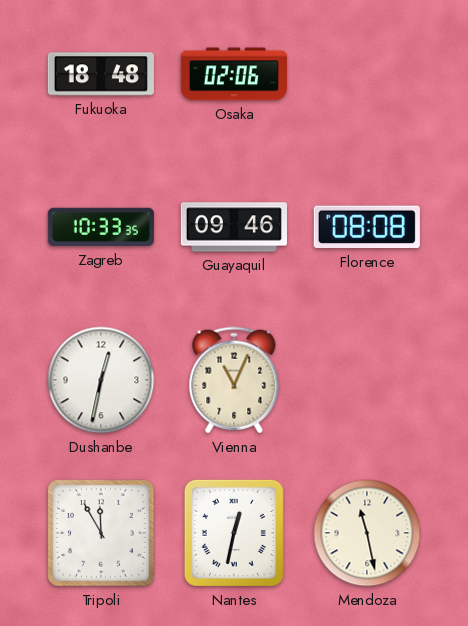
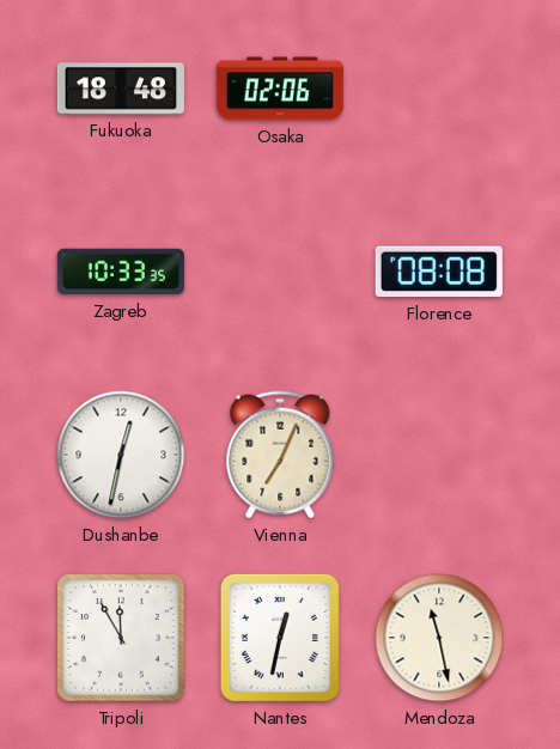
Guayaquil: 09:46 -> none (234, 227)
Vienna: 11:04 -> 7:04 (280, 455)
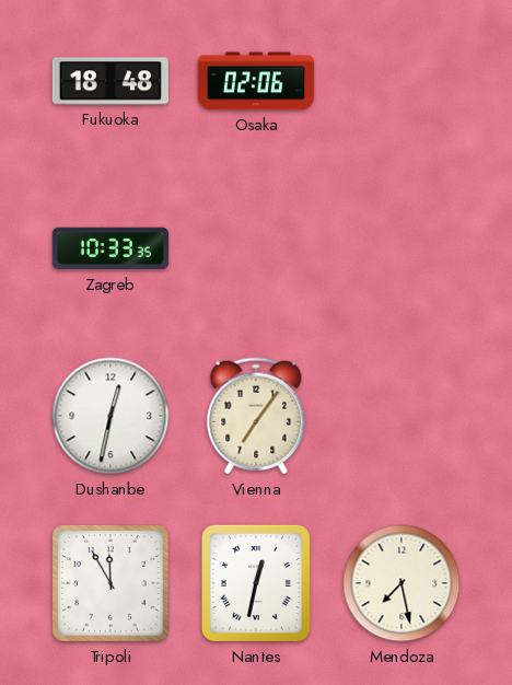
Florence: 08:08 -> none (439, 272)
Vienna: 7:04 -> 7:06 (256, 416)
Mendoza: 11:28 -> 7:28 (402, 583)
